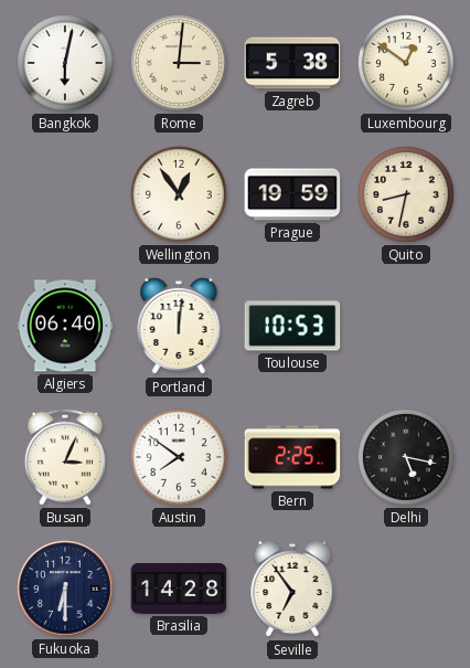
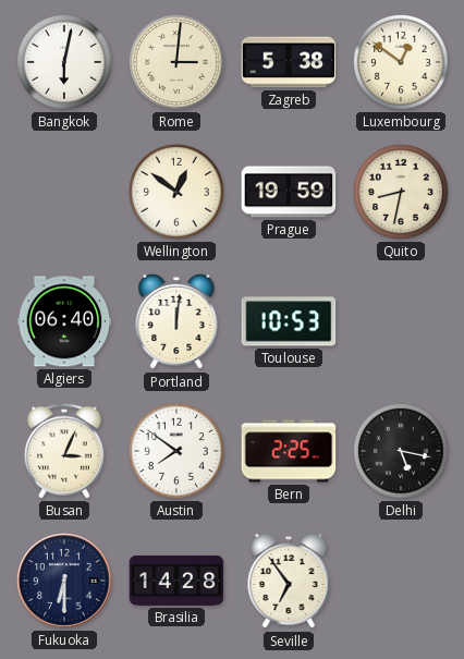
Wellington: 12:54 -> 12:51 (178, 193)
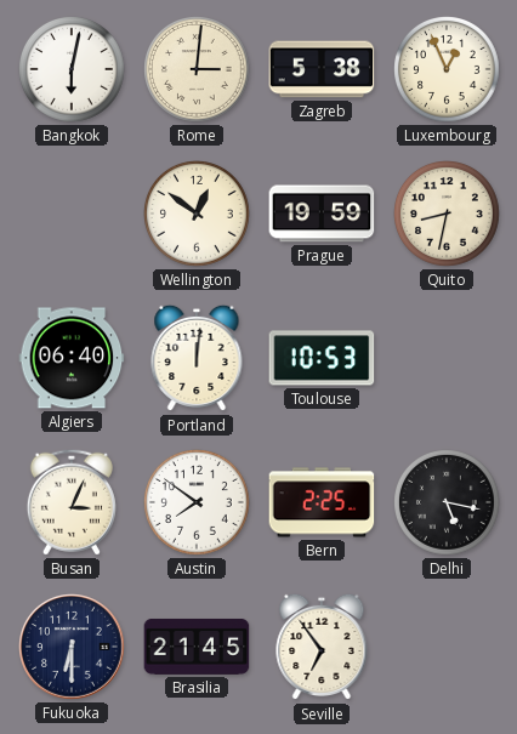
Luxembourg: 12:51 -> 12:56 (448, 70)
Brasilia: 14:28 -> 21:45 (197, 647)
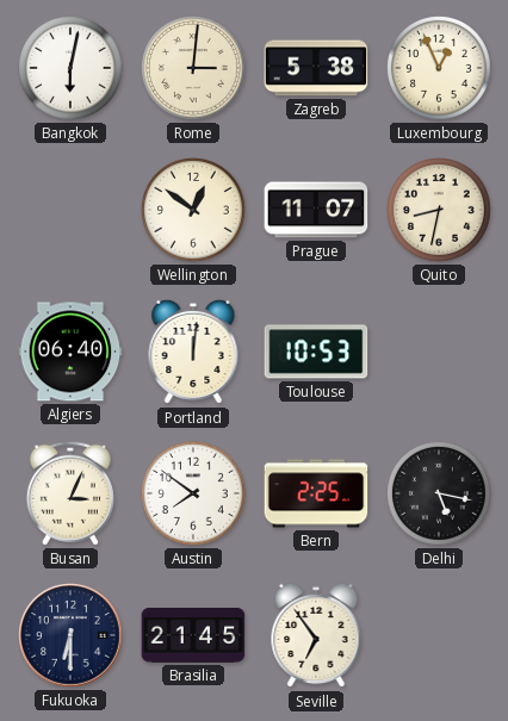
Prague: 19:59 -> 11:07 (316, 210)
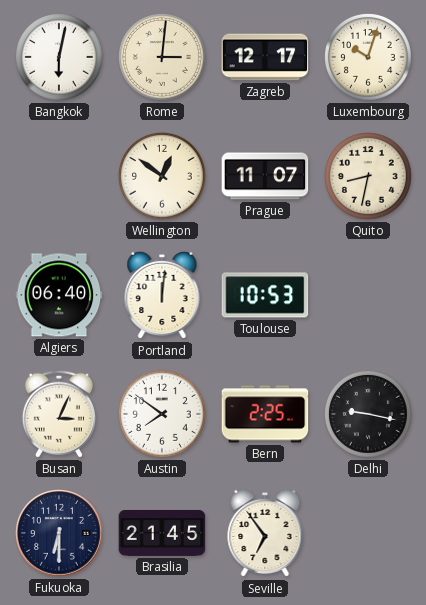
Zagreb: 5:38 -> 12:17 (265, 57)
Luxembourg: 12:56 -> 10:03 (369, 58)
Delhi: 5:17 -> 9:17 (369, 415)
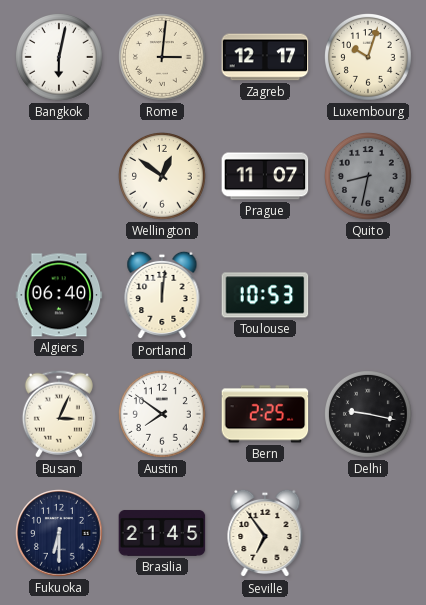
Quito dial: cream -> grey (369, 177)
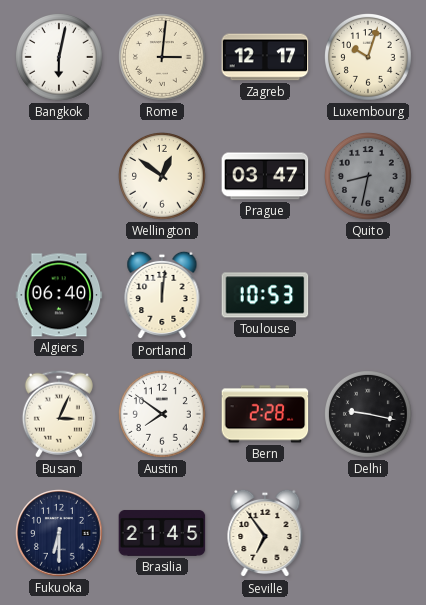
Prague: 11:07 -> 03:47 (265, 176)
Bern: 2:25 -> 2:28 (265, 414)
